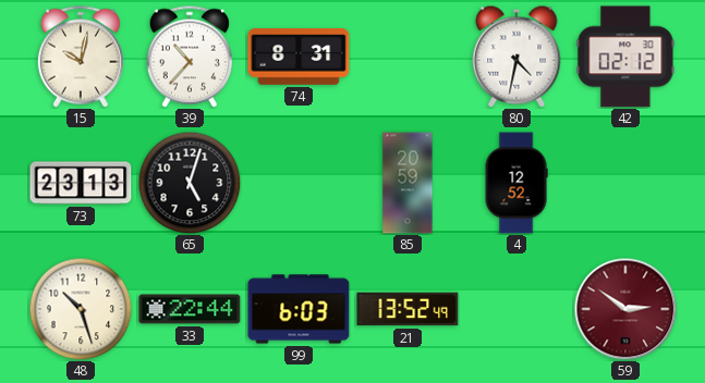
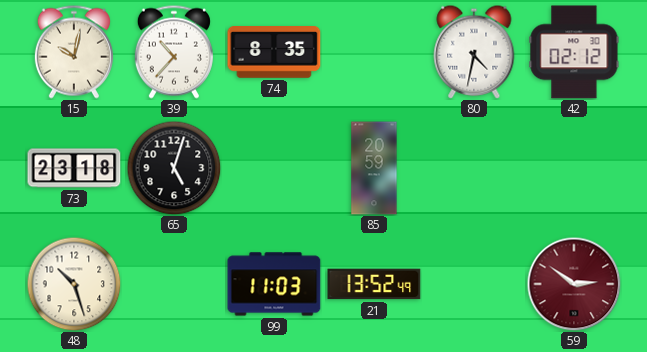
74: 8:31 -> 8:35 (274, 52)
73: 23:13 -> 23:18 (74, 168)
4: 12:52 -> none (516, 183)
33: 22:44 -> none (190, 309)
99: 6:03 -> 11:03 (274, 284)
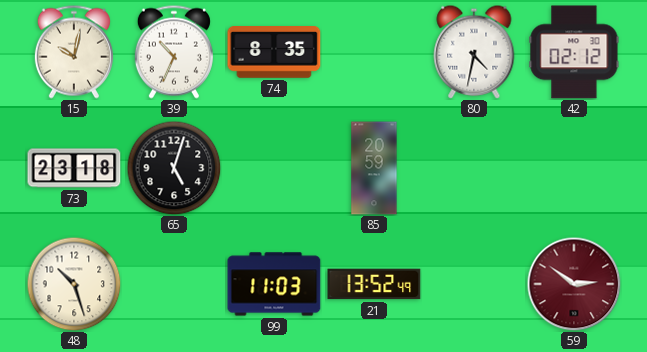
39: 10:37 -> 10:34 (174, 52)
